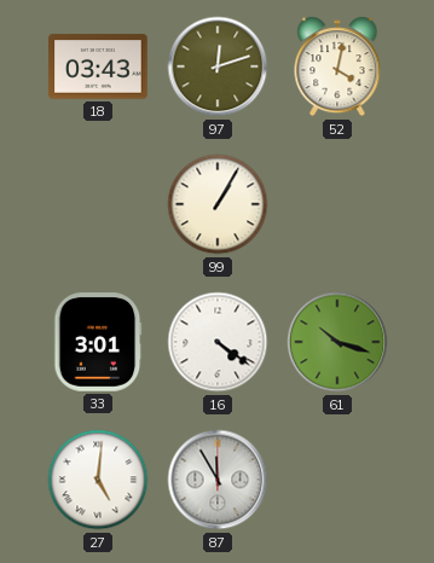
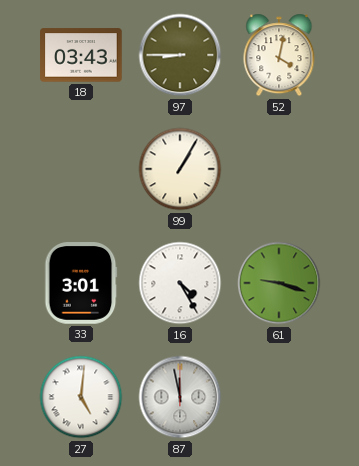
97: 12:12 -> 8:45 (180, 55)
16: 4:21 -> 4:25 (180, 283)
61: 10:18 -> 9:18 (279, 283)
87: 11:55 -> 11:58 (180, 397)
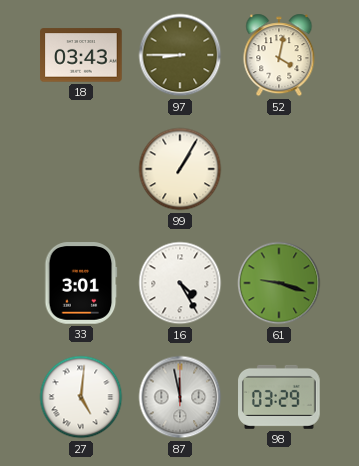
98: none -> 03:29 (279, 397)
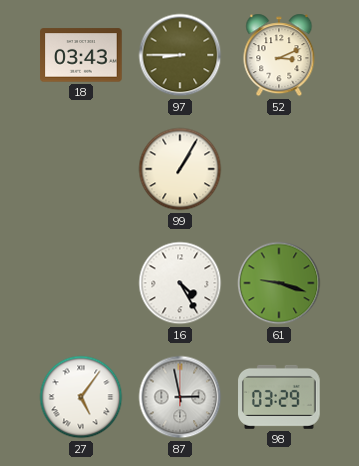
52: 4:02 -> 3:11 (279, 55)
33: 3:01 -> none (81, 283)
27: 5:01 -> 5:06 (81, 397)
87: 11:58 -> 2:58 (180, 397)
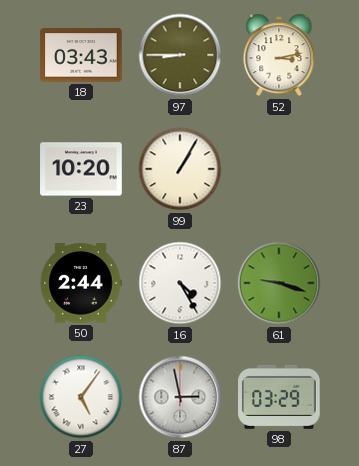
52: 3:11 -> 3:13 (279, 55)
23: none -> 10:20 (81, 169)
50: none -> 2:44 (81, 283)
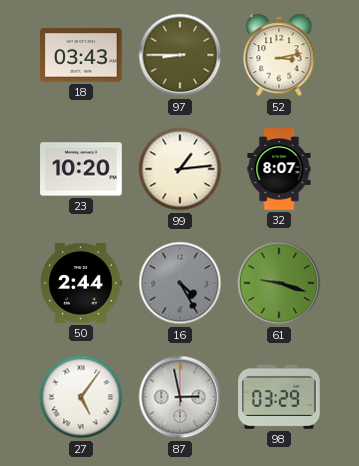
99: 1:05 -> 1:14 (180, 169)
32: none -> 8:07 (279, 169)
16 dial: white -> grey (180, 283)
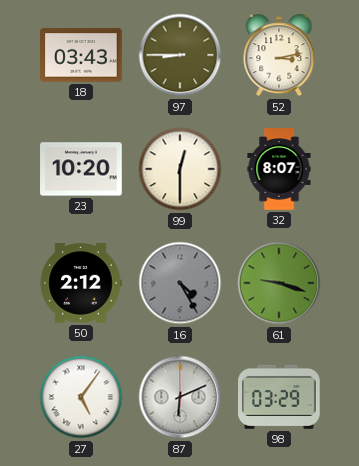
99: 1:14 -> 12:30 (180, 169)
50: 2:44 -> 2:12 (81, 283)
87: 2:58 -> 6:11 (180, 397)
